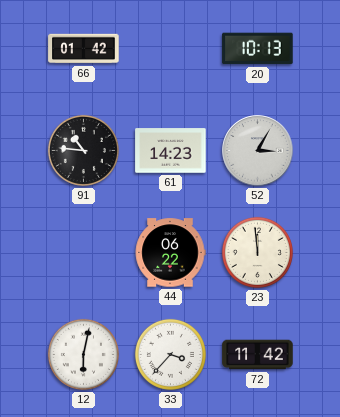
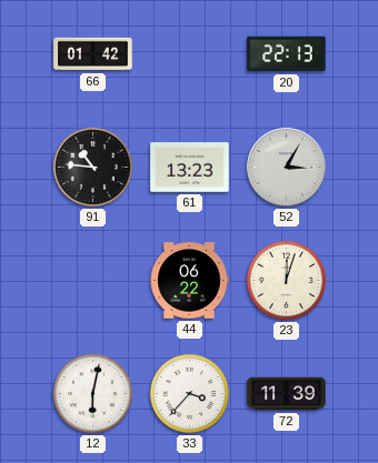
20: 10:13 -> 22:13 (287, 54)
61: 14:23 -> 13:23 (190, 168)
23: 11:59 -> 12:03 (286, 280)
72: 11:42 -> 11:39 (287, 394)
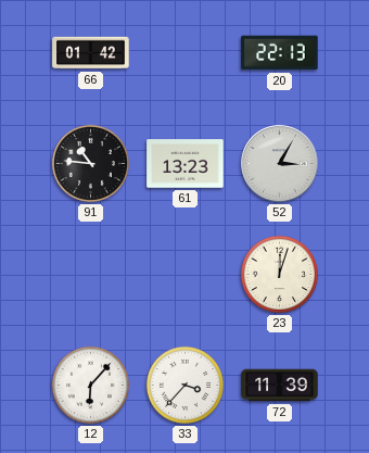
44: 06:22 -> none (189, 281)
12: 6:02 -> 6:07 (90, 385)
